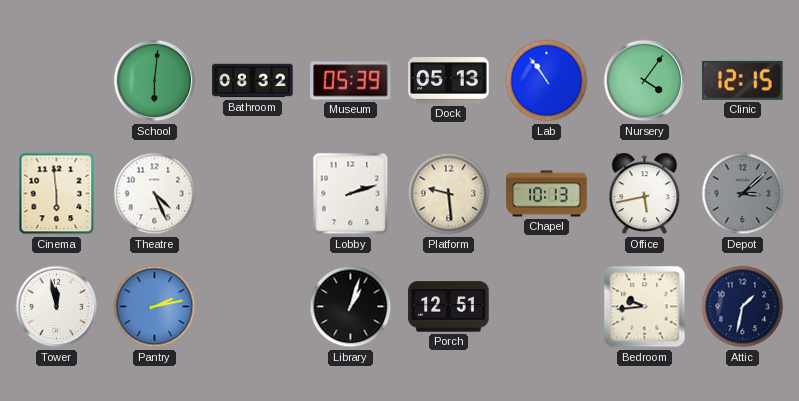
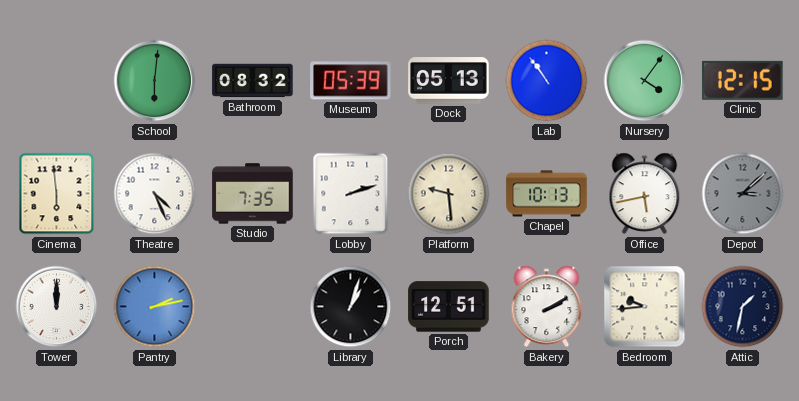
Studio: none -> 7:35 (253, 194)
Tower: 11:58 -> 12:00 (57, 307)
Bakery: none -> 2:10 (547, 307)
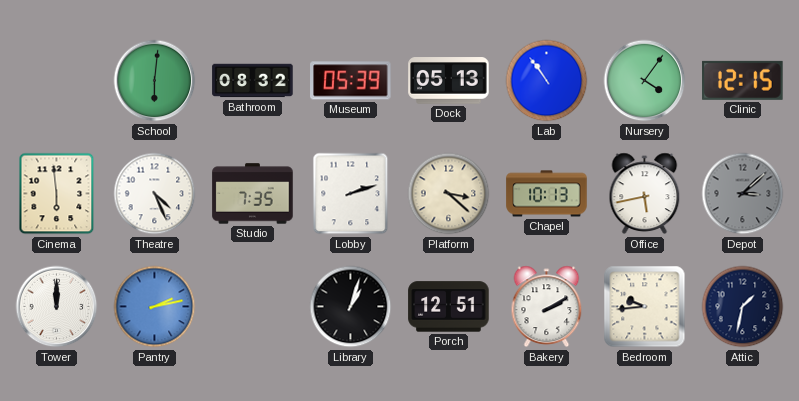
Platform: 9:29 -> 3:22 (449, 194)
